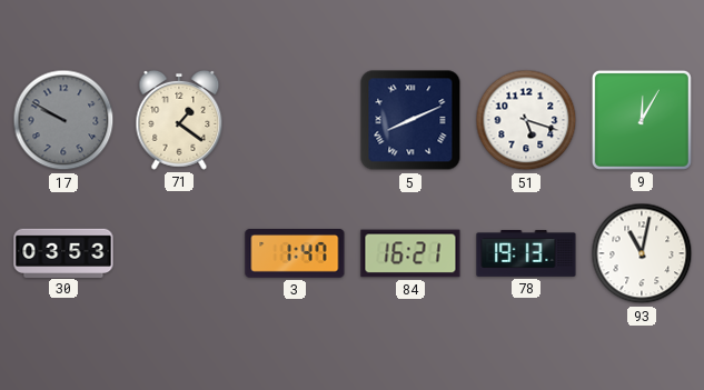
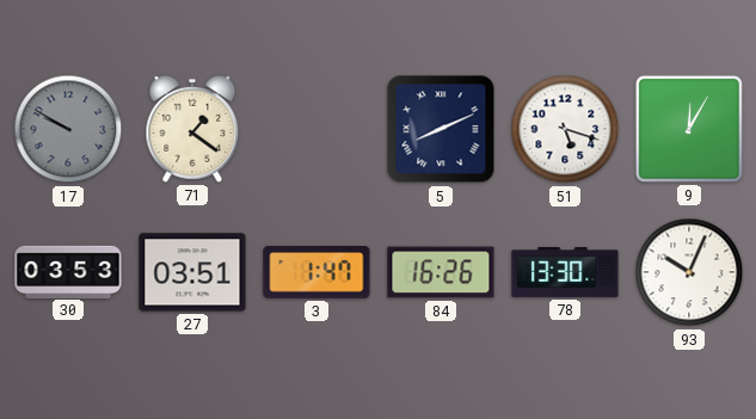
27: none -> 03:51 (192, 272)
84: 16:21 -> 16:26 (441, 272)
78: 19:13 -> 13:30 (565, 273)
93: 11:02 -> 10:04 (689, 272)
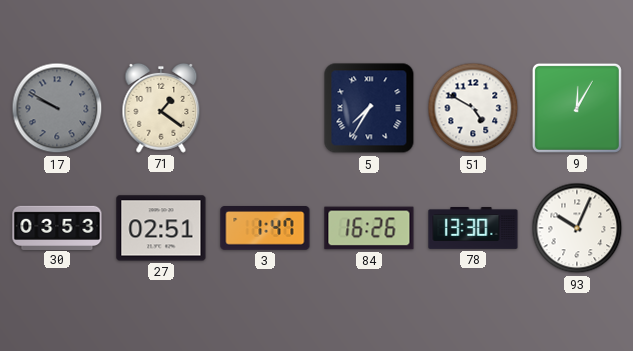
5: 8:11 -> 7:35 (369, 108)
51: 5:18 -> 4:50 (473, 108)
27: 03:51 -> 02:51 (161, 228)
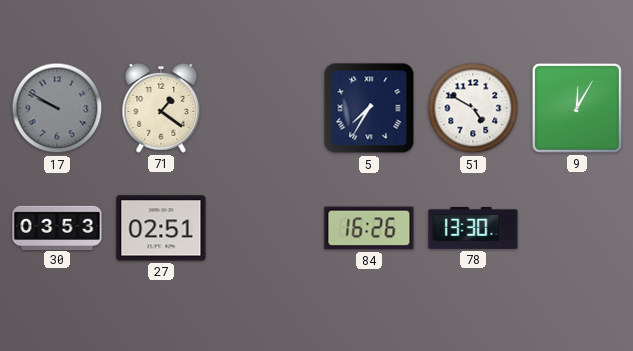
3: 1:47 -> none (265, 228)
93: 10:04 -> none (577, 228)
